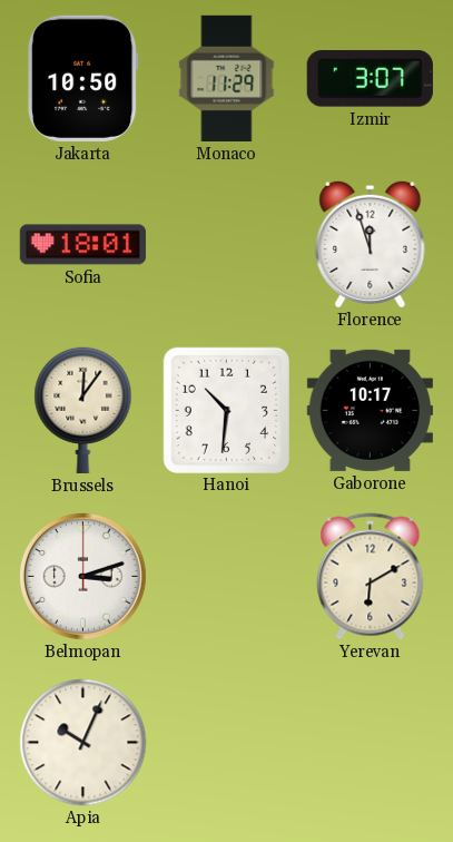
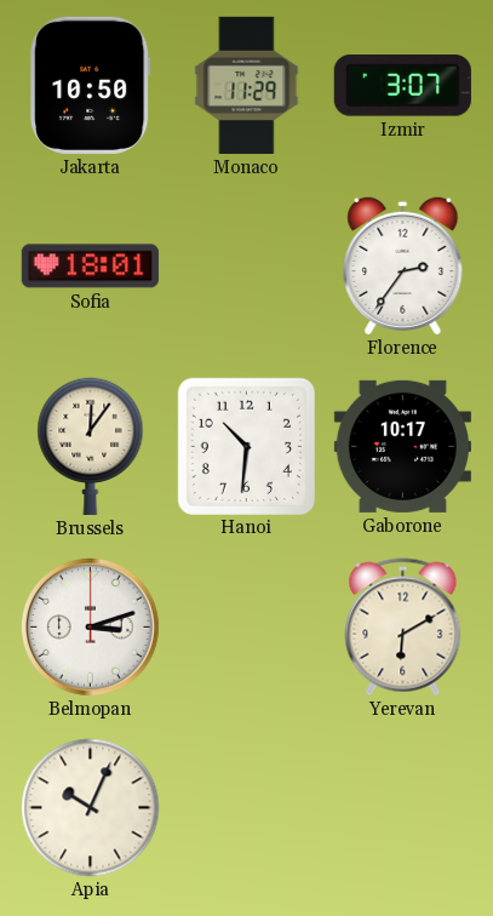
Florence: 11:57 -> 2:36 (403, 265)
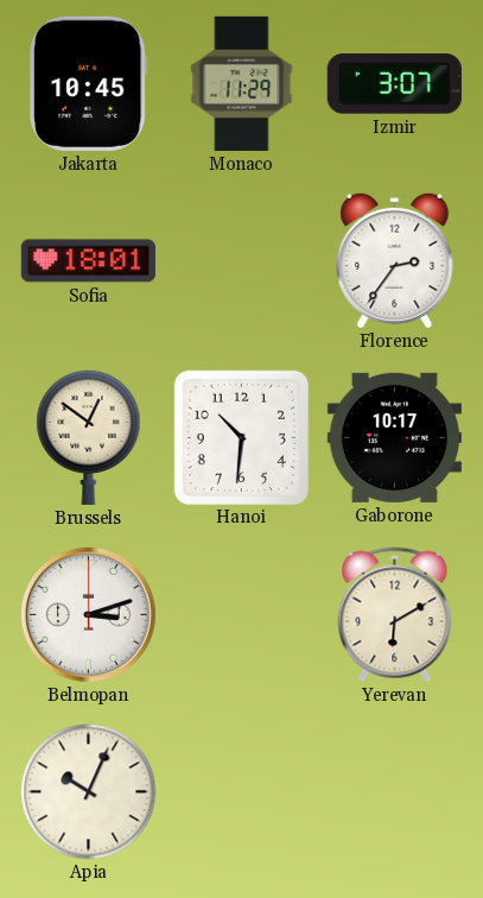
Jakarta: 10:50 -> 10:45 (89, 83)
Brussels: 12:06 -> 12:51 (89, 437)
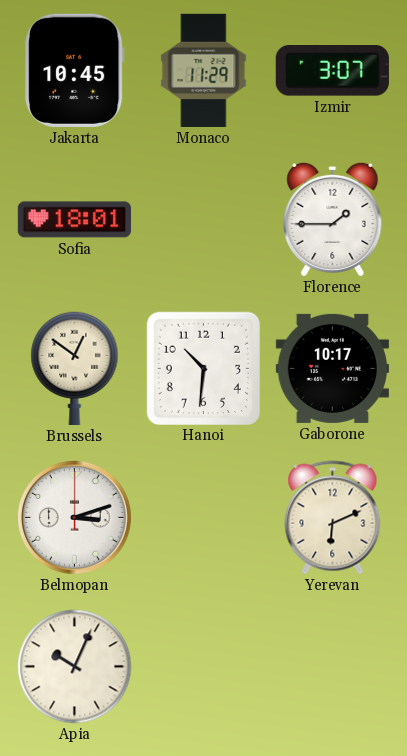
Florence: 2:36 -> 1:45 (333, 219)
Yerevan: 6:10 -> 6:11 (333, 518)
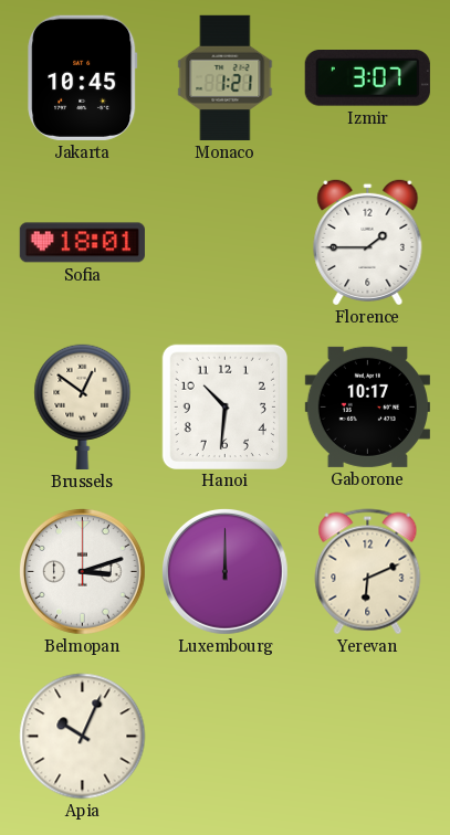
Monaco: 11:29 -> 1:21 (226, 77)
Luxembourg: none -> 12:00 (226, 572)
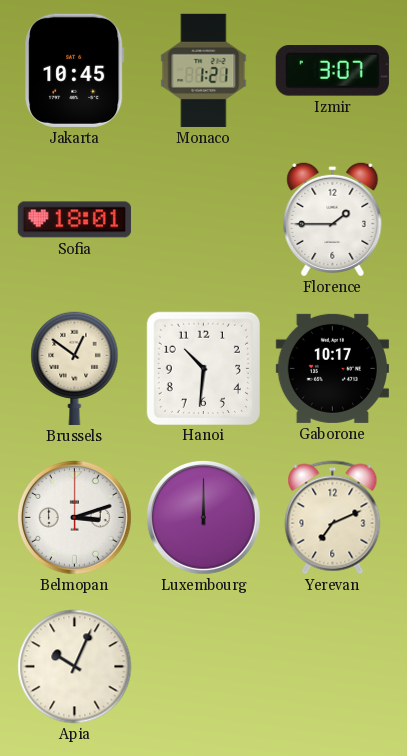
Yerevan: 6:11 -> 7:11 (333, 518)
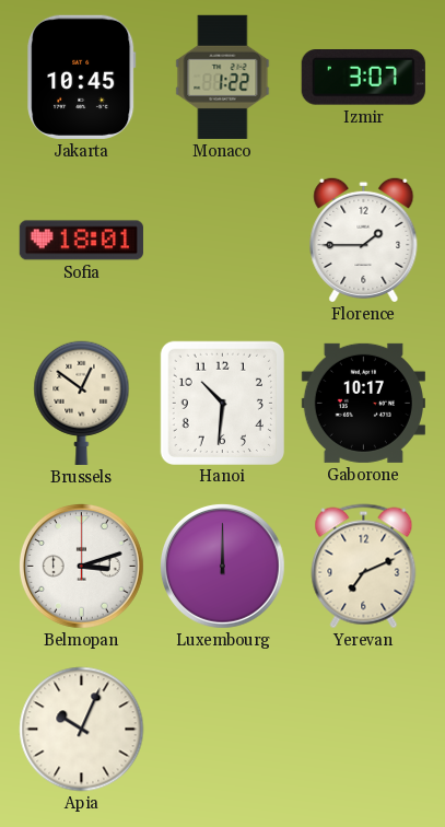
Monaco: 1:21 -> 1:22 (223, 77)
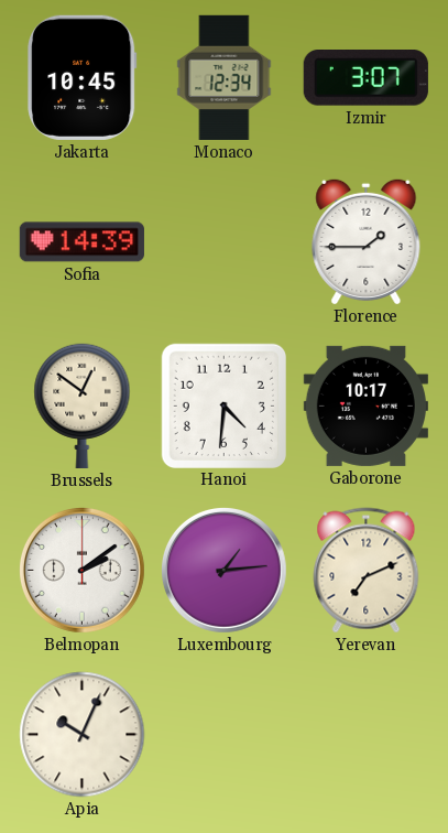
Monaco: 1:22 -> 12:34 (225, 77)
Sofia: 18:01 -> 14:39 (81, 242)
Hanoi: 10:31 -> 4:31 (223, 405)
Belmopan: 3:12 -> 2:09 (83, 571)
Luxembourg: 12:00 -> 1:14 (225, 571)
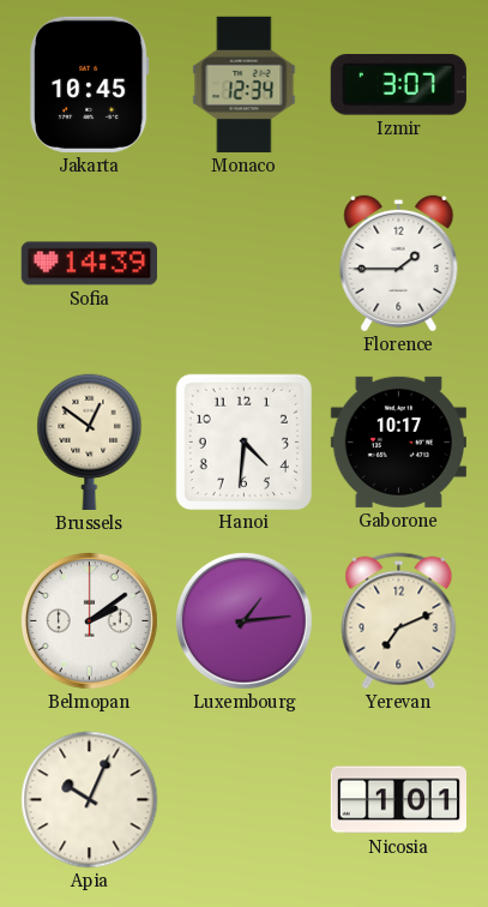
Nicosia: none -> 1:01 (398, 800)
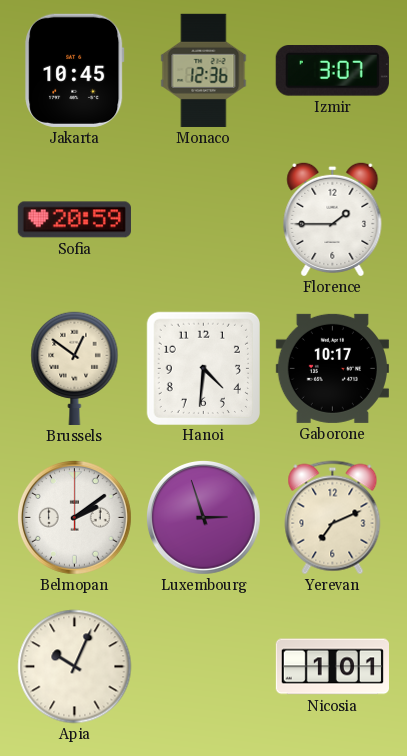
Monaco: 12:34 -> 12:36 (204, 70)
Sofia: 14:39 -> 20:59 (74, 220)
Luxembourg: 1:14 -> 2:57 (204, 518)
